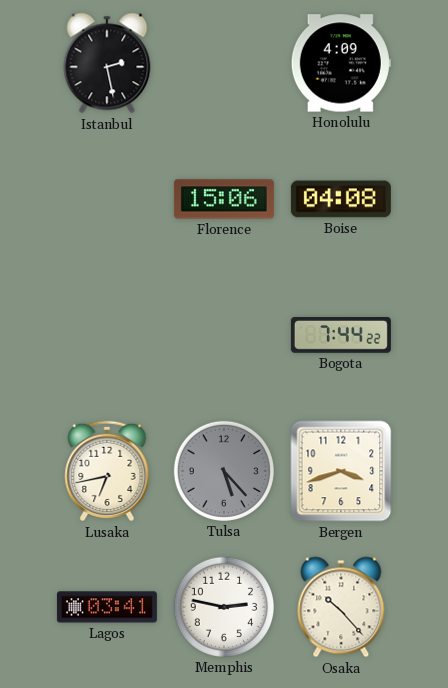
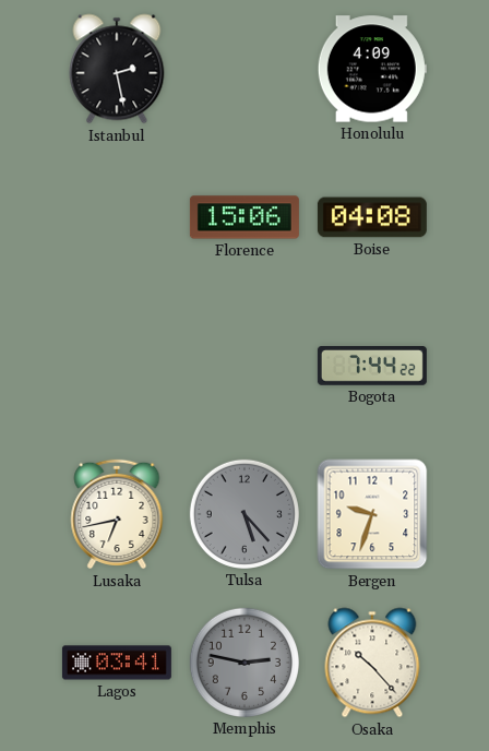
Bergen: 3:42 -> 9:33 (372, 514)
Memphis dial: white -> grey (244, 663)
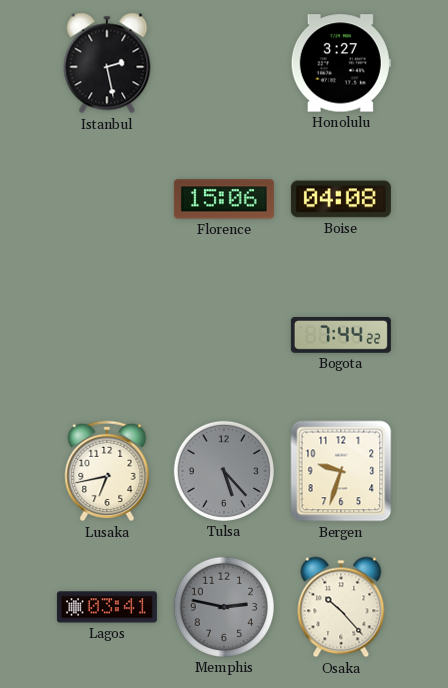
Honolulu: 4:09 -> 3:27 (341, 63)
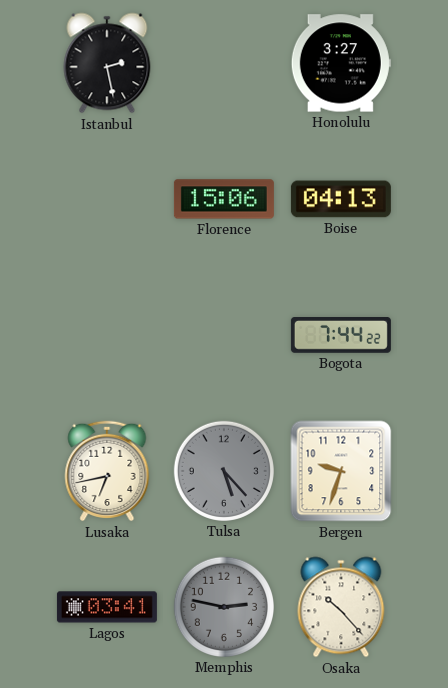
Boise: 04:08 -> 04:13 (341, 199)
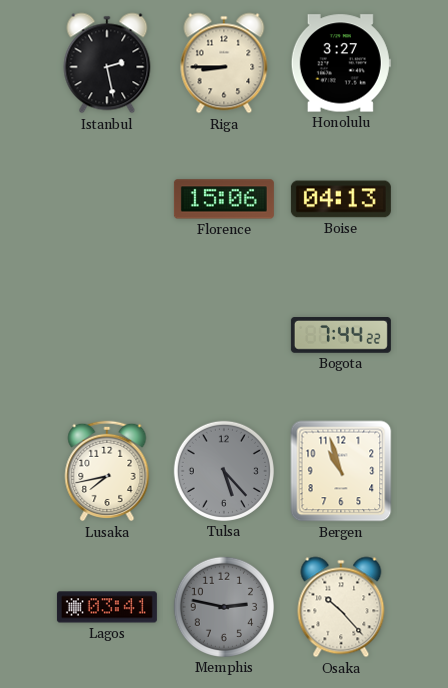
Riga: none -> 8:45 (224, 63)
Lusaka: 6:43 -> 7:43 (107, 471)
Bergen: 9:33 -> 10:57 (341, 471)
